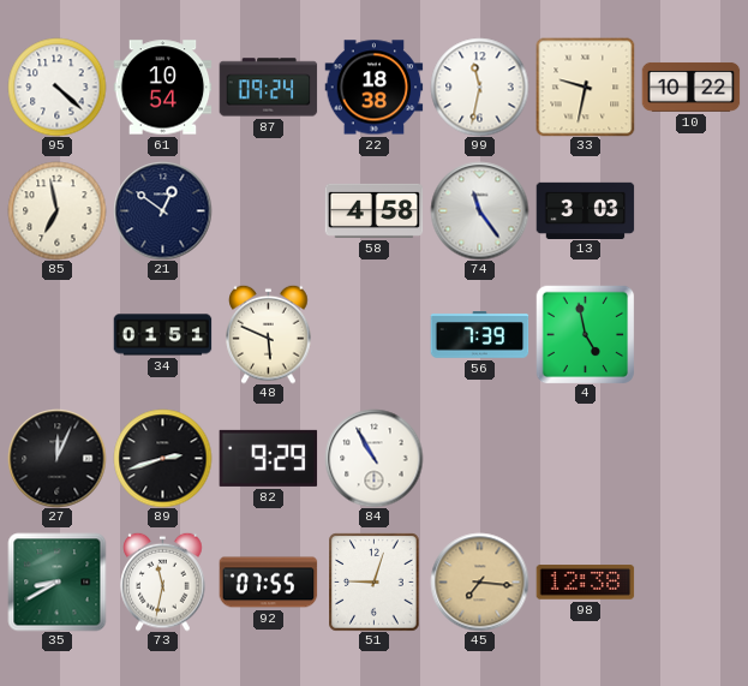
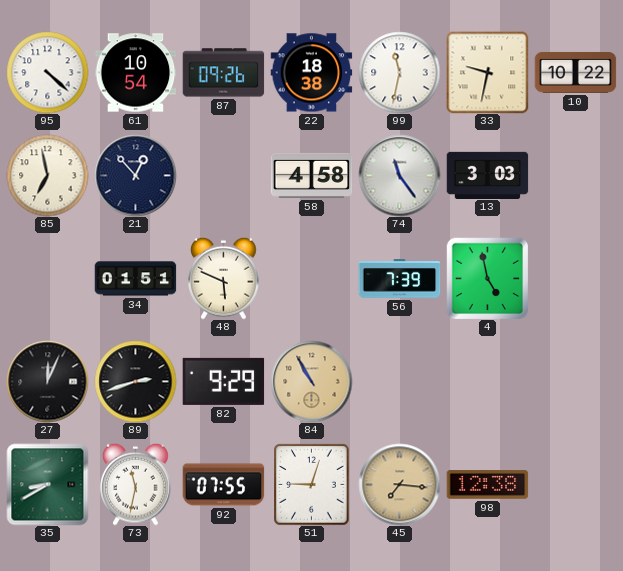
87: 09:24 -> 09:26 (223, 73)
21: 12:51 -> 12:53 (135, 175)
84 dial: white -> champagne (311, 381)
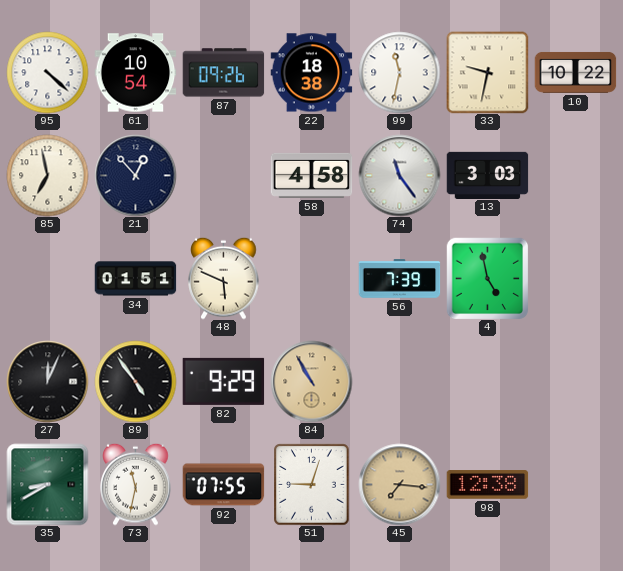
89: 2:42 -> 4:54 (135, 381)
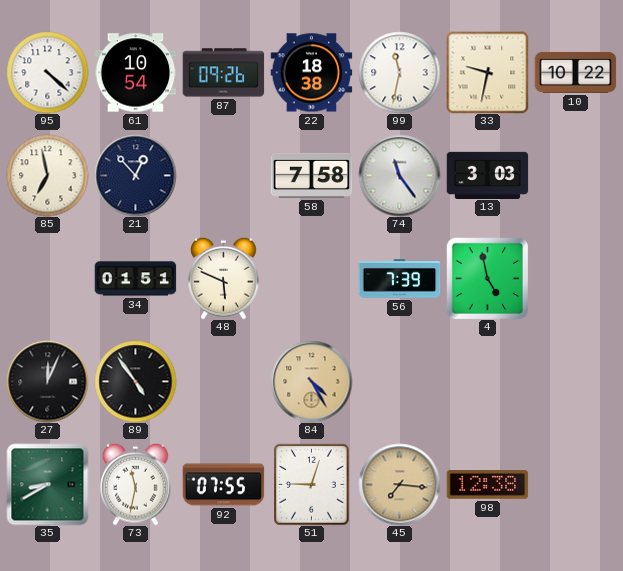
58: 4:58 -> 7:58 (311, 175)
82: 9:29 -> none (223, 381)
84: 10:55 -> 4:25 (311, 381)
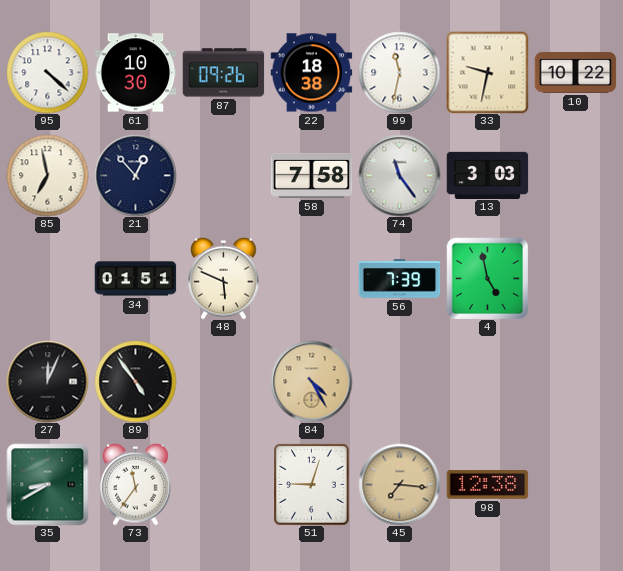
61: 10:54 -> 10:30 (135, 73)
73: 11:32 -> 11:36 (136, 484)
92: 07:55 -> none (223, 485)
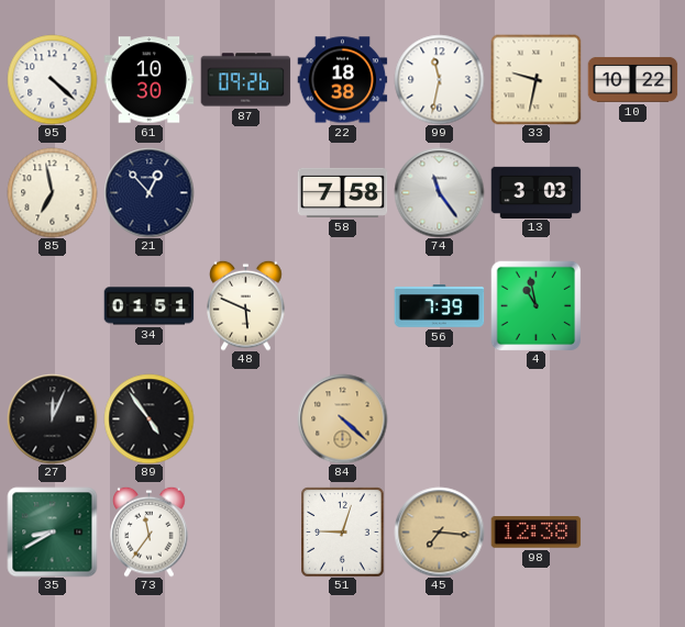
4: 4:58 -> 10:58 (535, 305)
84: 4:25 -> 4:22 (342, 418)
